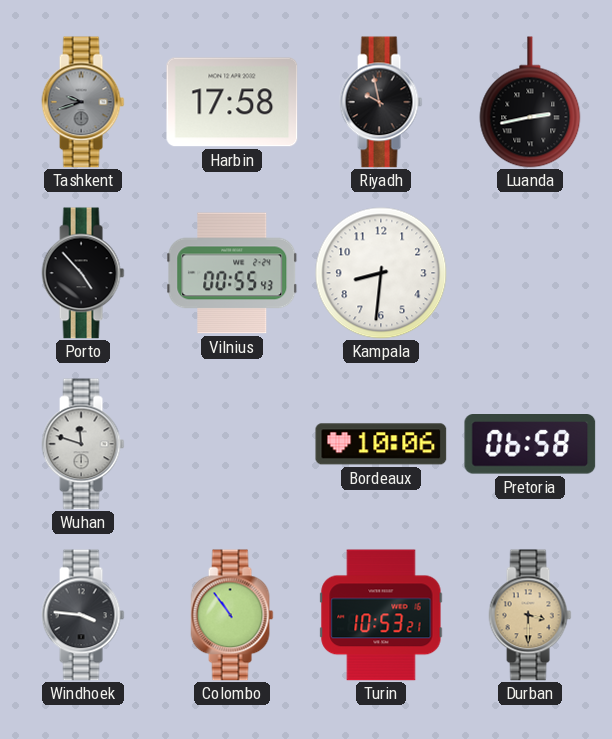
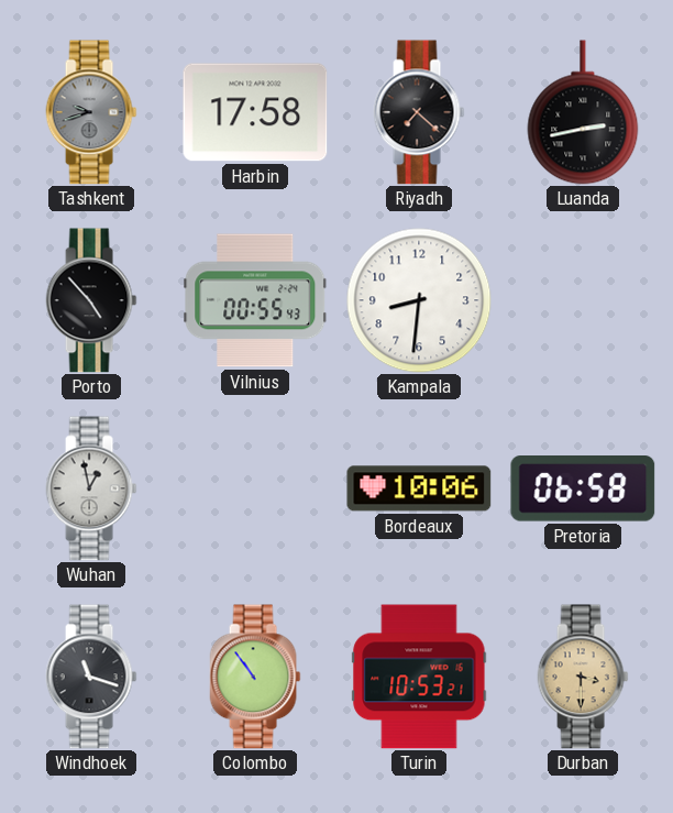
Riyadh: 9:58 -> 7:22 (419, 112)
Wuhan: 11:48 -> 12:58 (91, 488)
Windhoek: 3:46 -> 11:18 (91, 677)
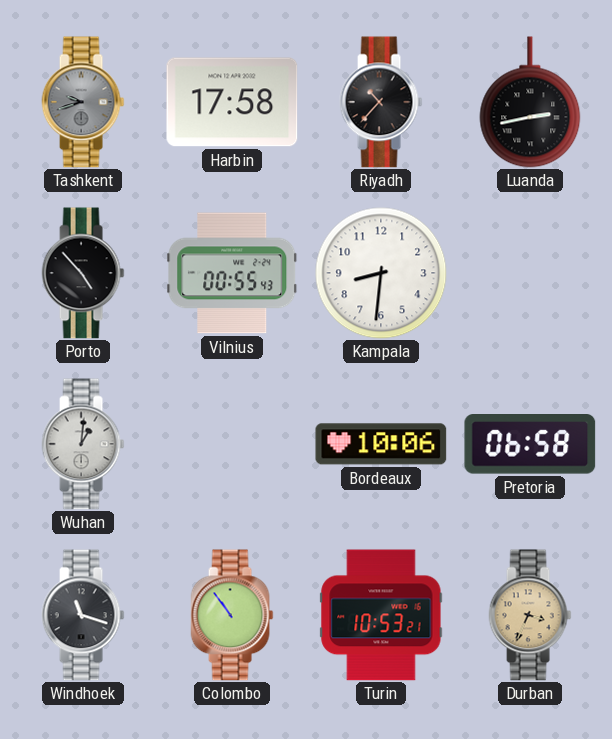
Riyadh: 7:22 -> 10:37 (381, 102)
Wuhan: 12:58 -> 1:01 (83, 444)
Durban: 3:30 -> 3:34 (530, 615)
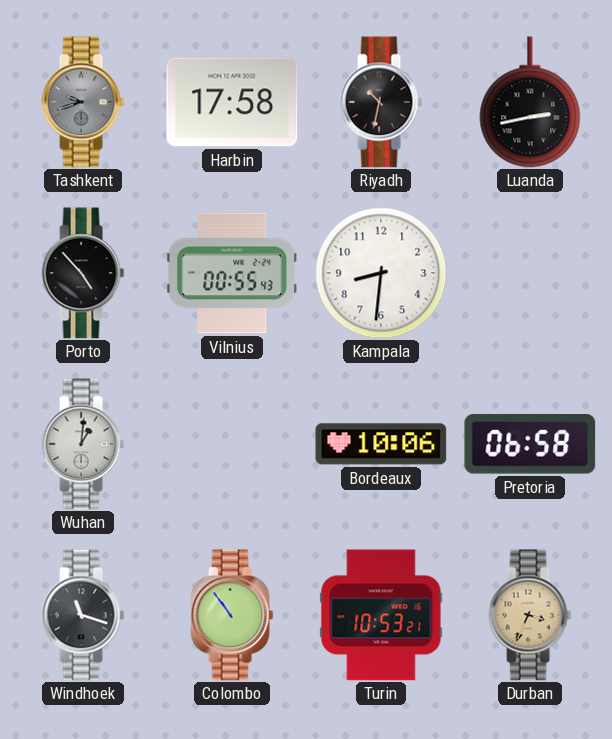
Riyadh: 10:37 -> 10:32 (381, 102)
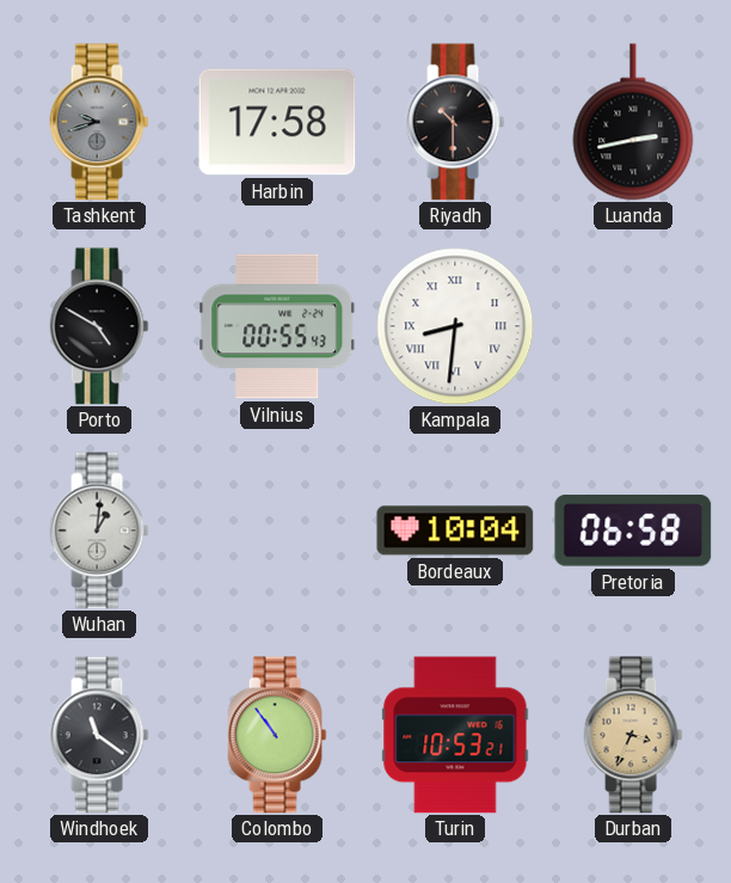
Riyadh: 10:32 -> 10:30 (455, 122)
Porto: 4:53 -> 4:50 (99, 326)
Kampala numerals: Arabic -> Roman (455, 326)
Bordeaux: 10:06 -> 10:04 (455, 531)
Windhoek: 11:18 -> 11:21 (99, 735)
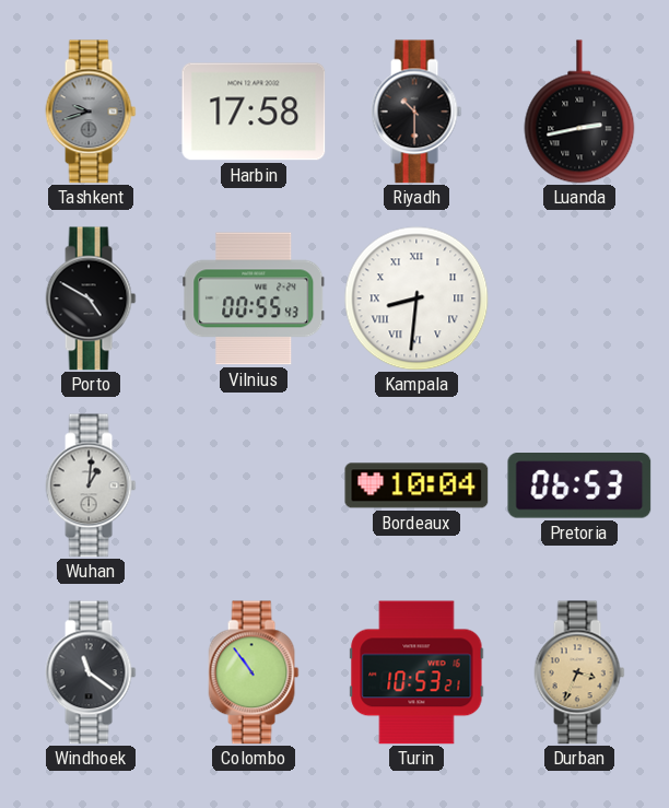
Pretoria: 06:58 -> 06:53 (579, 485)
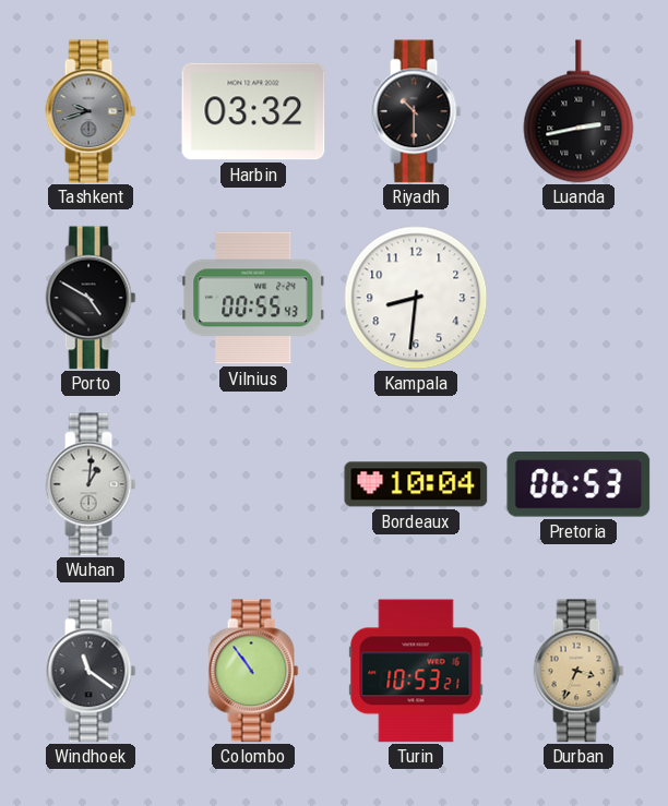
Harbin: 17:58 -> 03:32 (253, 111)
Kampala numerals: Roman -> Arabic (416, 298)
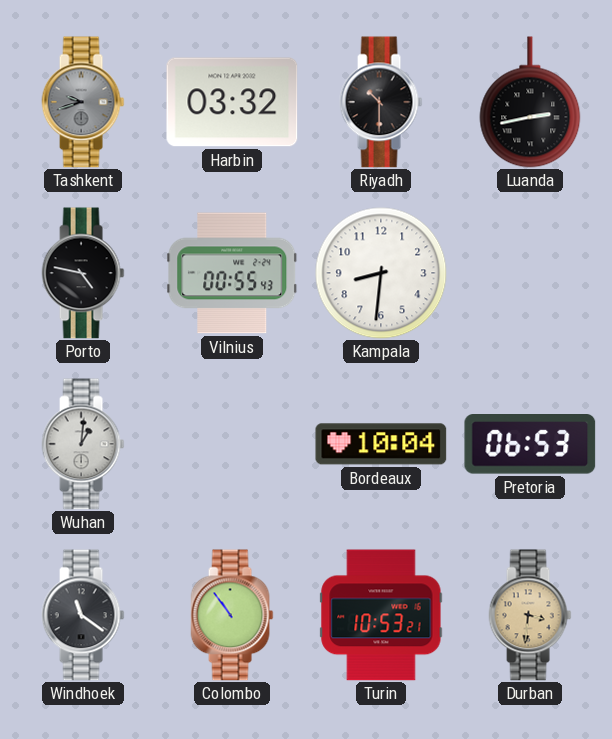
Porto: 4:50 -> 4:47 (83, 273)
Durban: 3:34 -> 3:31 (530, 615)
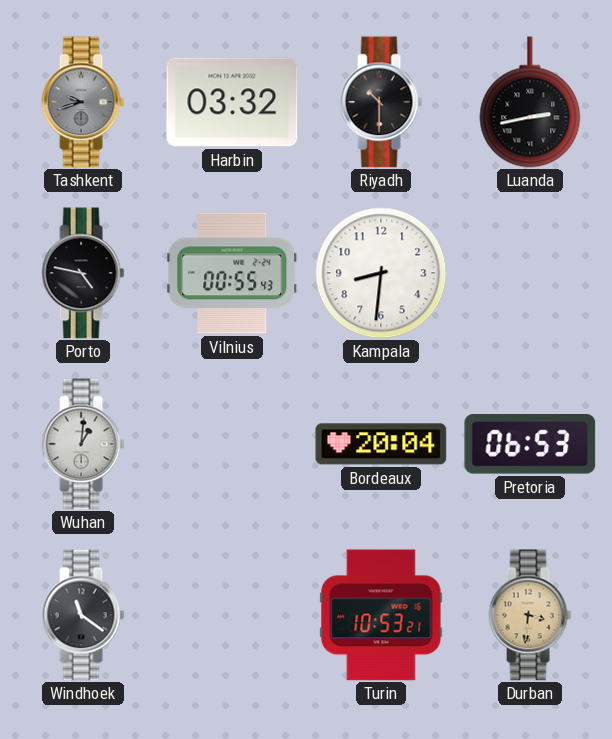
Bordeaux: 10:04 -> 20:04 (381, 444)
Colombo: 10:54 -> none (232, 615)
